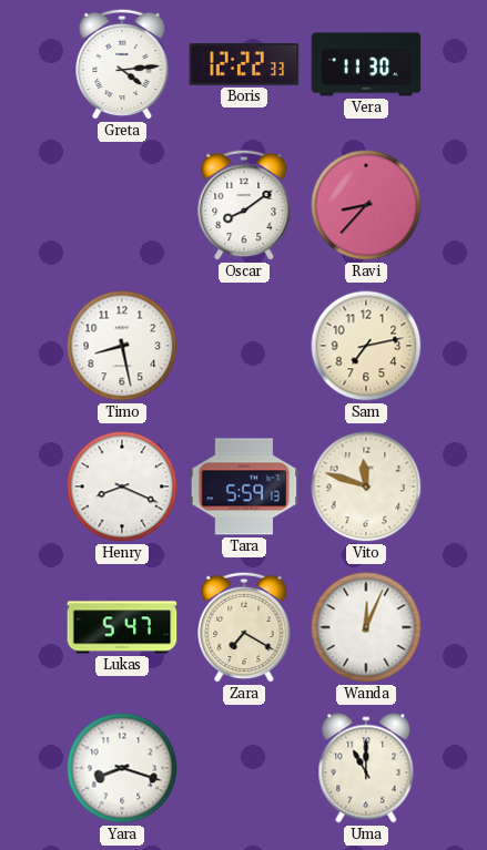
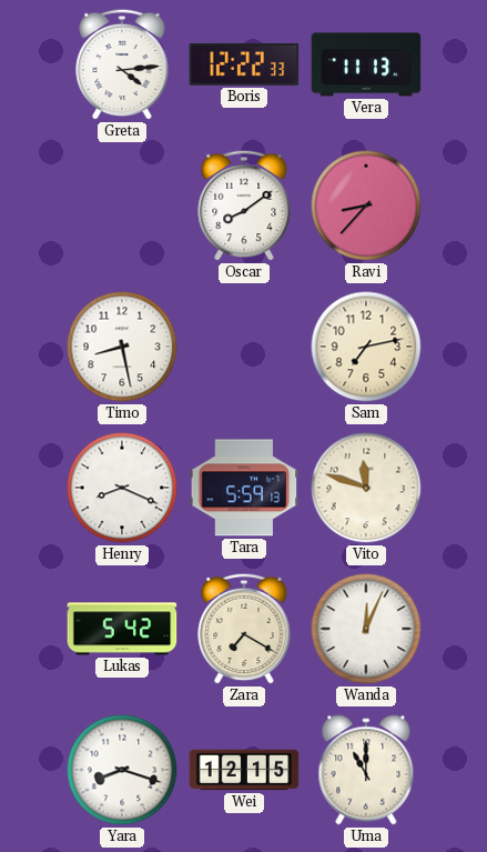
Vera: 11:30 -> 11:13 (366, 64)
Lukas: 5:47 -> 5:42 (122, 629)
Wei: none -> 12:15 (244, 770)
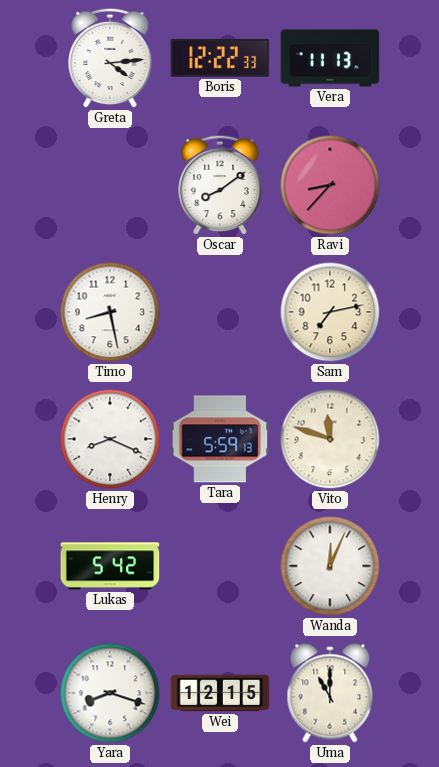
Zara: 7:20 -> none (244, 629)
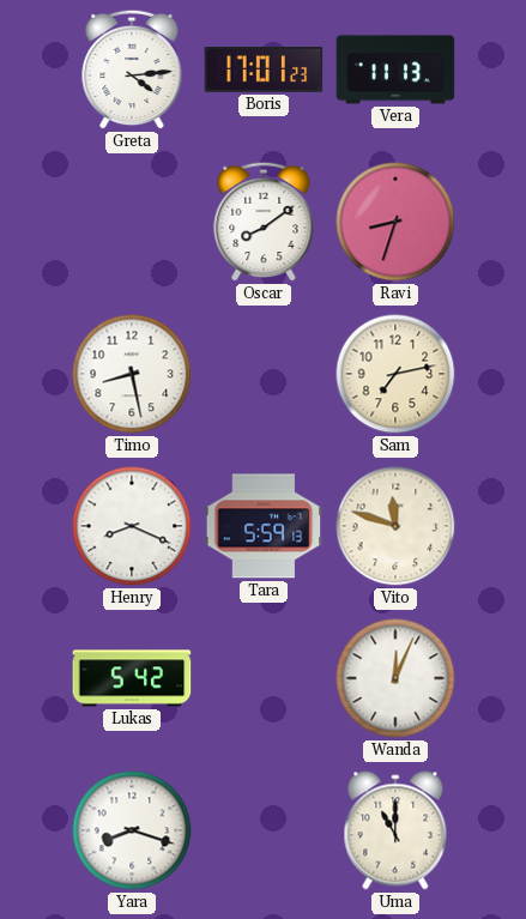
Boris: 12:22 -> 17:01 (264, 69)
Ravi: 8:37 -> 8:33 (395, 222)
Wei: 12:15 -> none (220, 693)
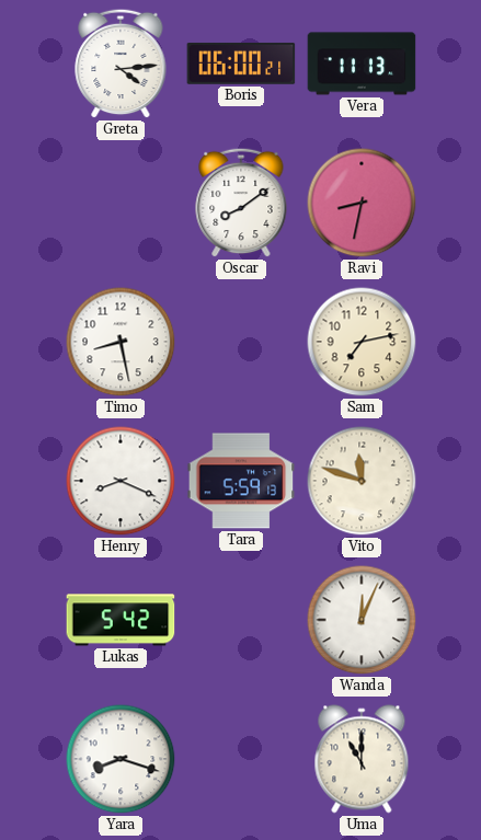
Boris: 17:01 -> 06:00 (241, 64)
Ravi: 8:33 -> 8:32 (362, 203)
